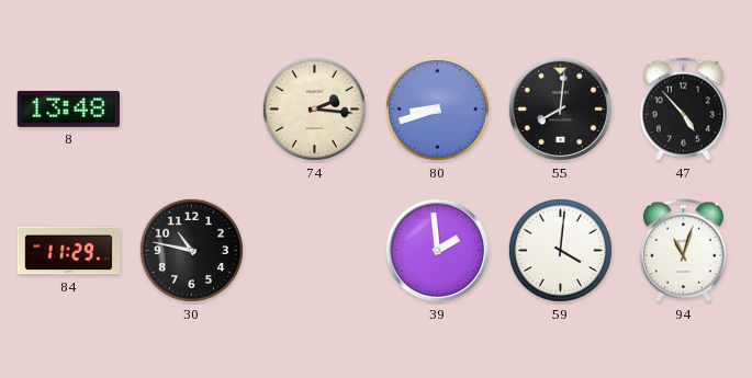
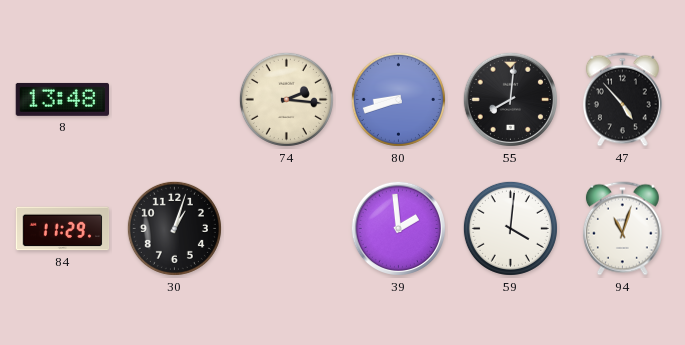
30: 10:47 -> 1:03 (174, 228)
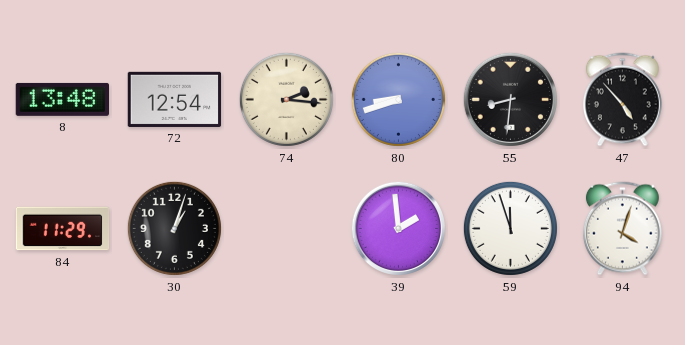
72: none -> 12:54 (175, 99)
55: 8:01 -> 8:31 (510, 99)
59: 4:01 -> 11:57 (510, 228)
94: 11:03 -> 4:03 (622, 229)
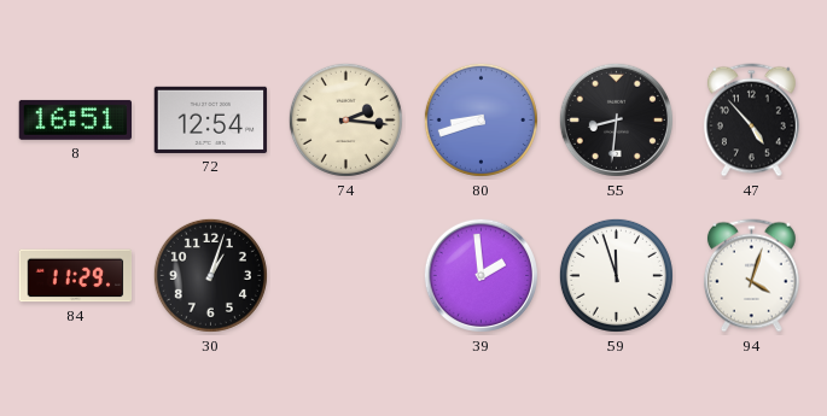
8: 13:48 -> 16:51 (75, 119)
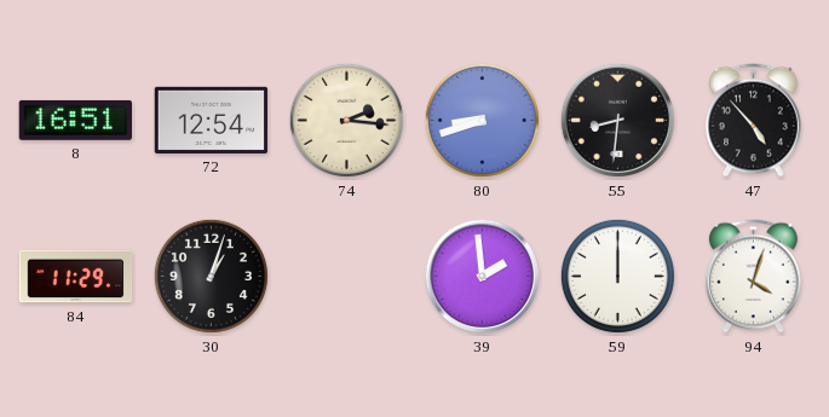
59: 11:57 -> 12:00 (617, 276)
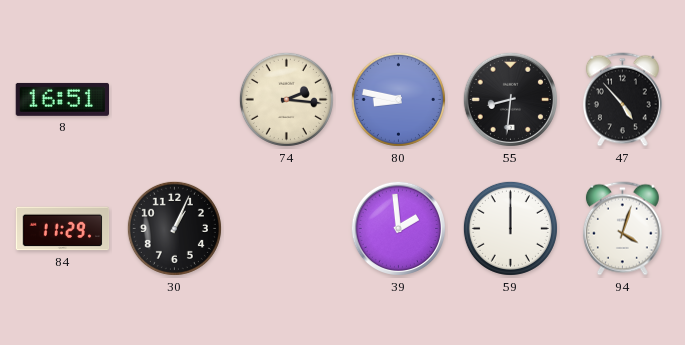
72: 12:54 -> none (212, 120)
80: 8:42 -> 8:47 (398, 99)
30: 1:03 -> 1:04 (174, 228)
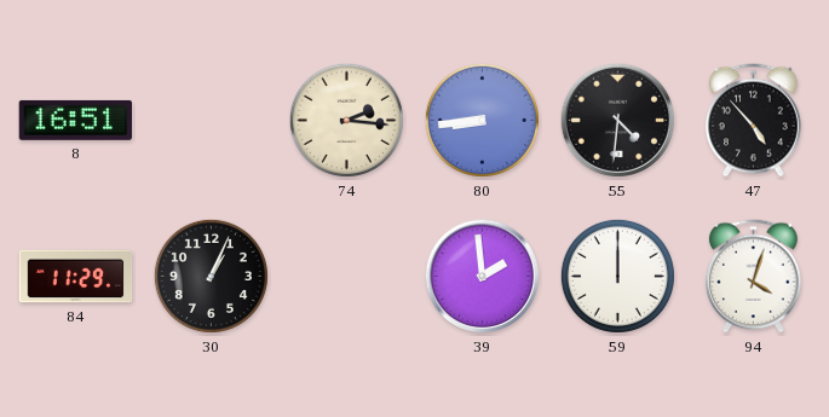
80: 8:47 -> 8:44 (482, 120)
55: 8:31 -> 4:31 (617, 120)
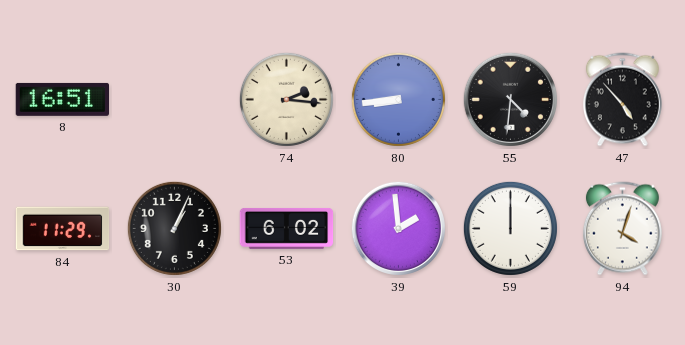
53: none -> 6:02 (287, 228)
